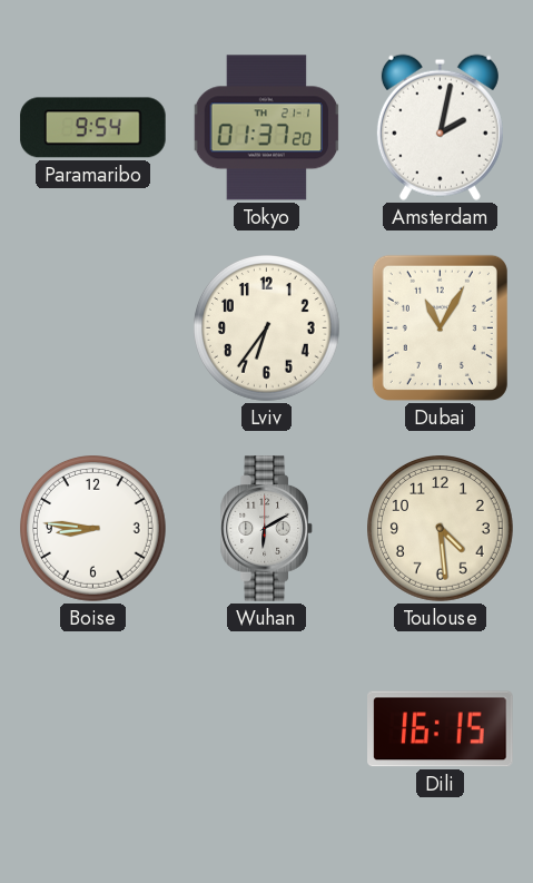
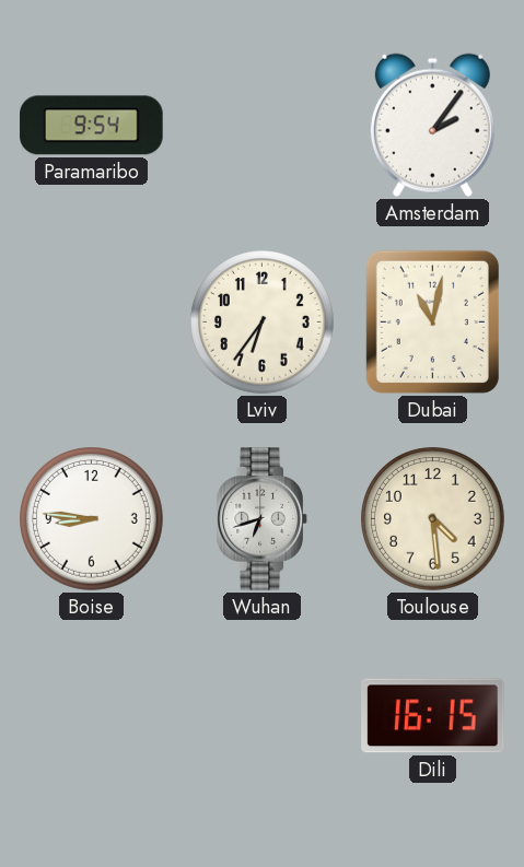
Tokyo: 01:37 -> none (267, 128)
Amsterdam: 2:02 -> 2:06 (432, 125)
Dubai: 11:05 -> 11:02 (432, 321)
Wuhan: 6:10 -> 6:42 (263, 519)
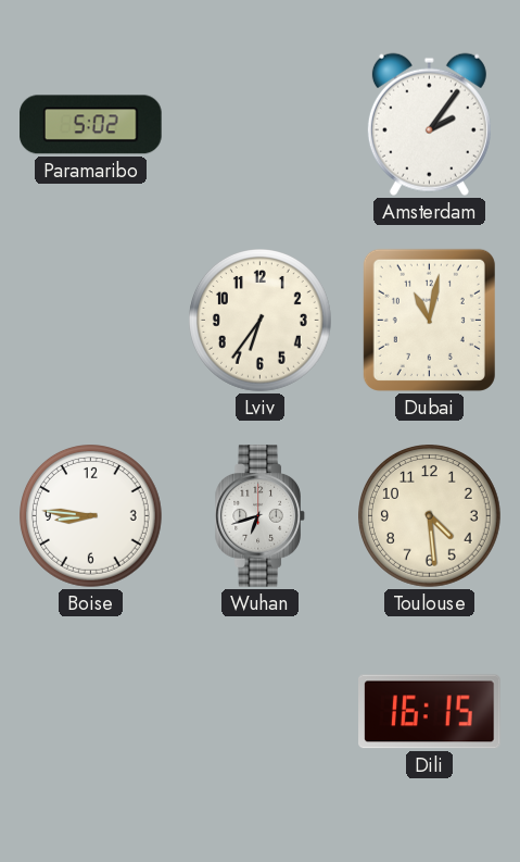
Paramaribo: 9:54 -> 5:02 (91, 125)
